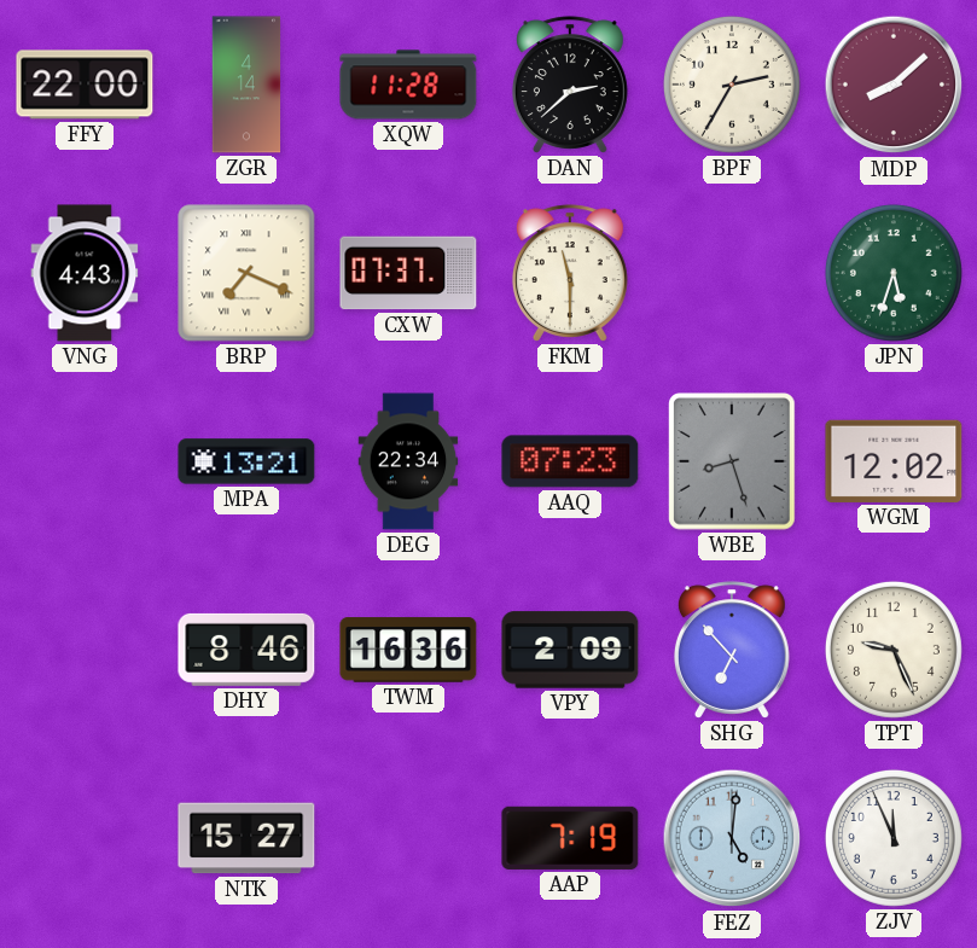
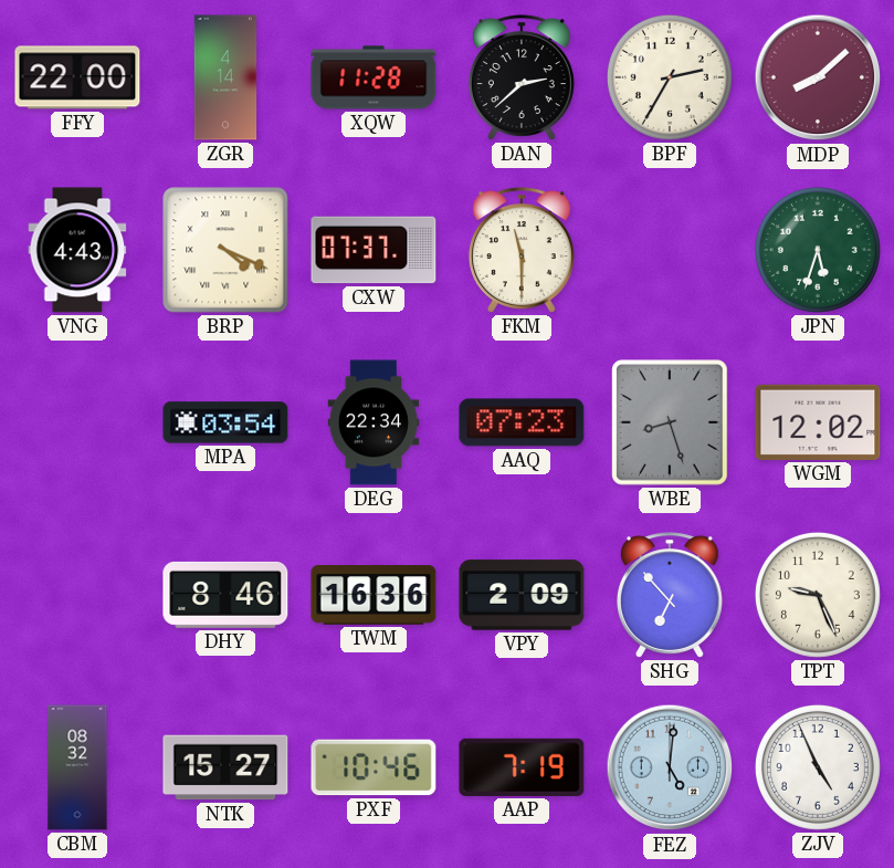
BRP: 7:19 -> 4:19 (225, 250)
MPA: 13:21 -> 03:54 (225, 422)
CBM: none -> 08:32 (77, 767)
PXF: none -> 10:46 (374, 767)
ZJV: 11:56 -> 4:56 (818, 767)
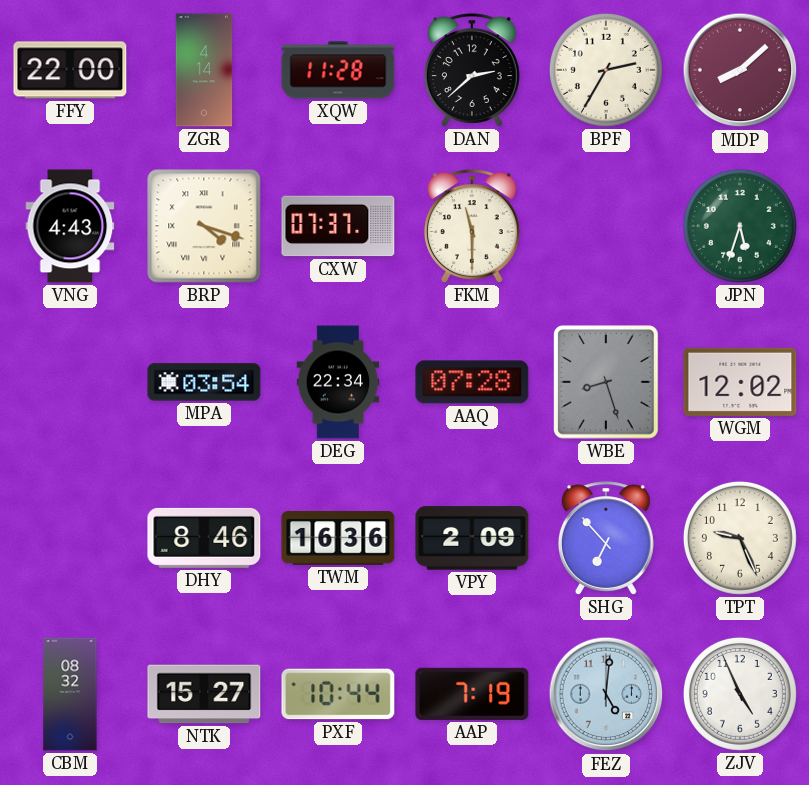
BRP: 4:19 -> 4:18 (204, 226)
AAQ: 07:23 -> 07:28 (472, 382)
PXF: 10:46 -> 10:44 (338, 694)
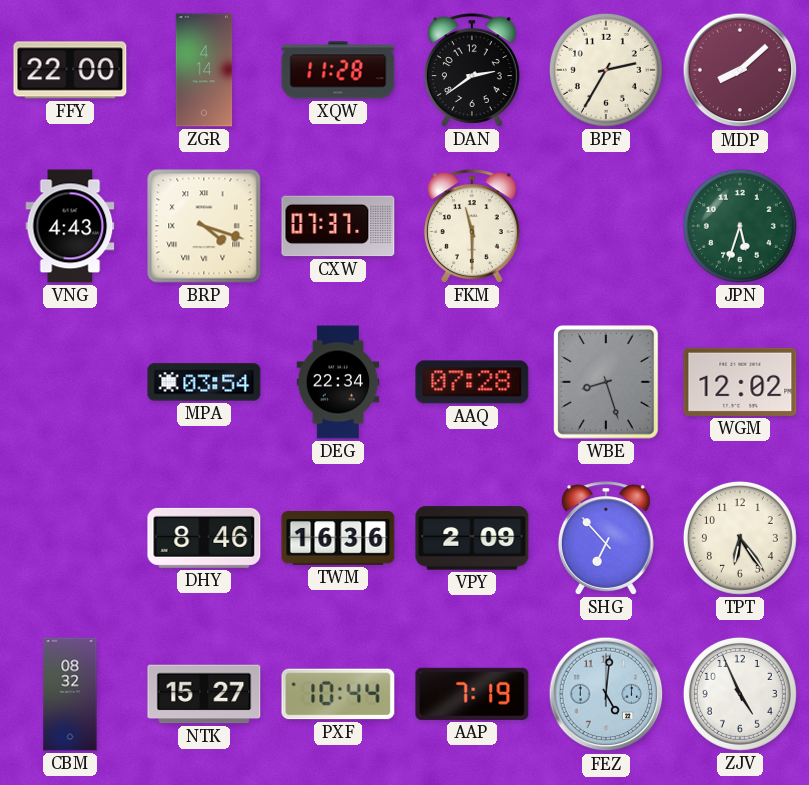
DAN: 2:38 -> 2:39 (472, 70)
TPT: 9:26 -> 6:24 (740, 538)
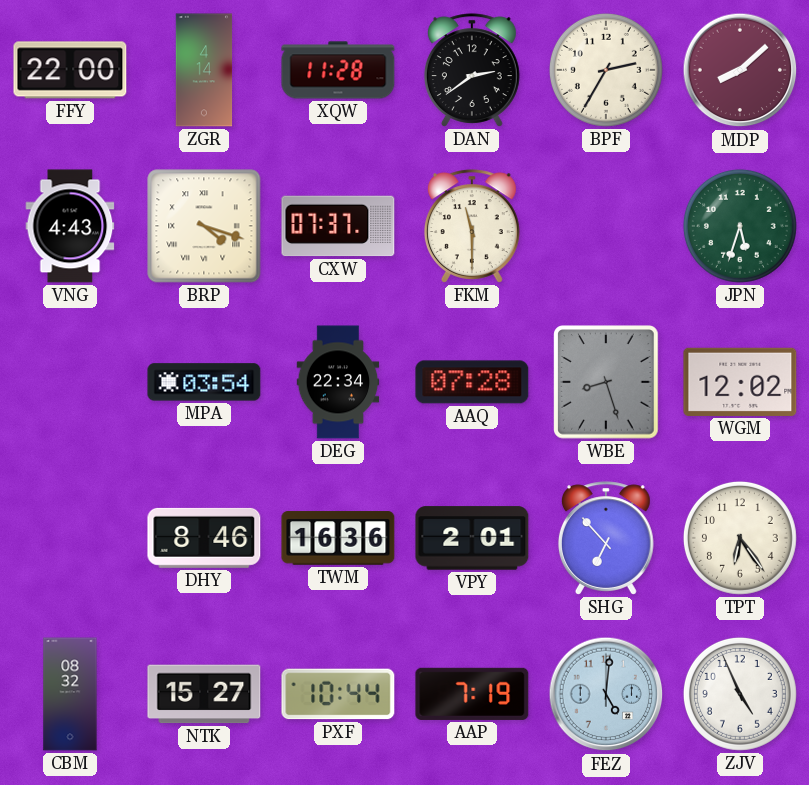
VPY: 2:09 -> 2:01 (472, 538)
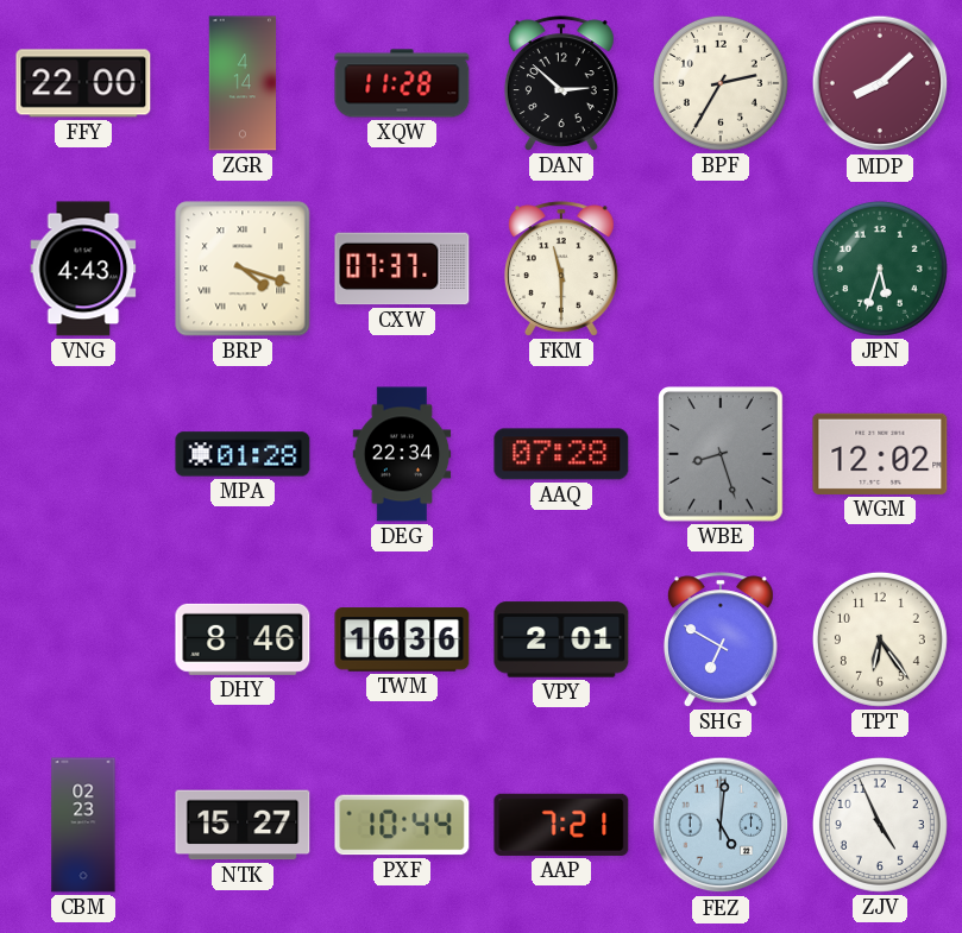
DAN: 2:39 -> 2:52 (561, 83)
MPA: 03:54 -> 01:28 (243, 454)
SHG: 6:53 -> 6:50 (721, 639)
CBM: 08:32 -> 02:23 (83, 825)
AAP: 7:19 -> 7:21 (561, 825)
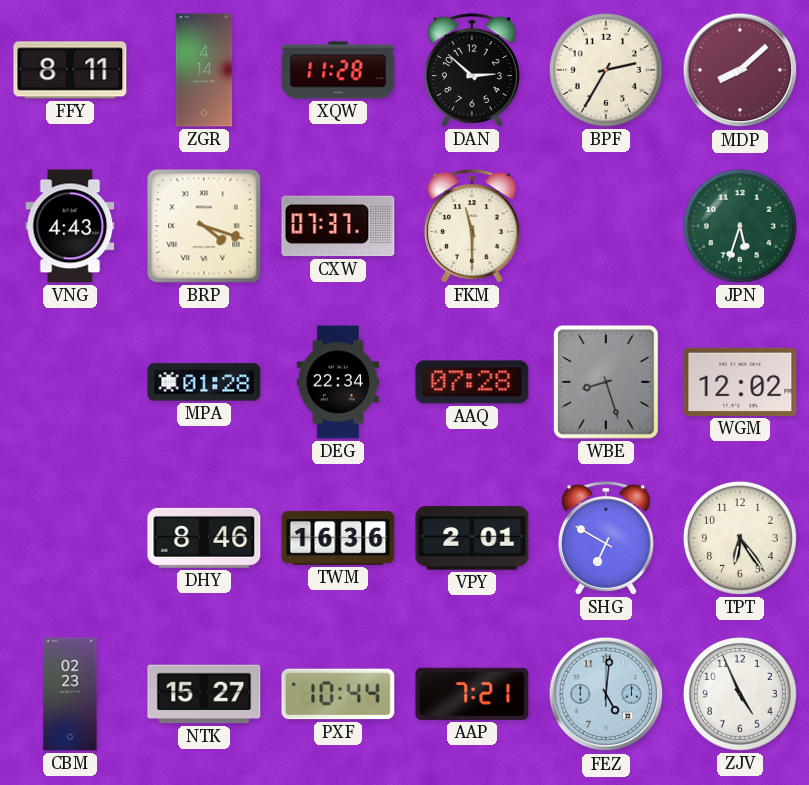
FFY: 22:00 -> 8:11 (70, 70)
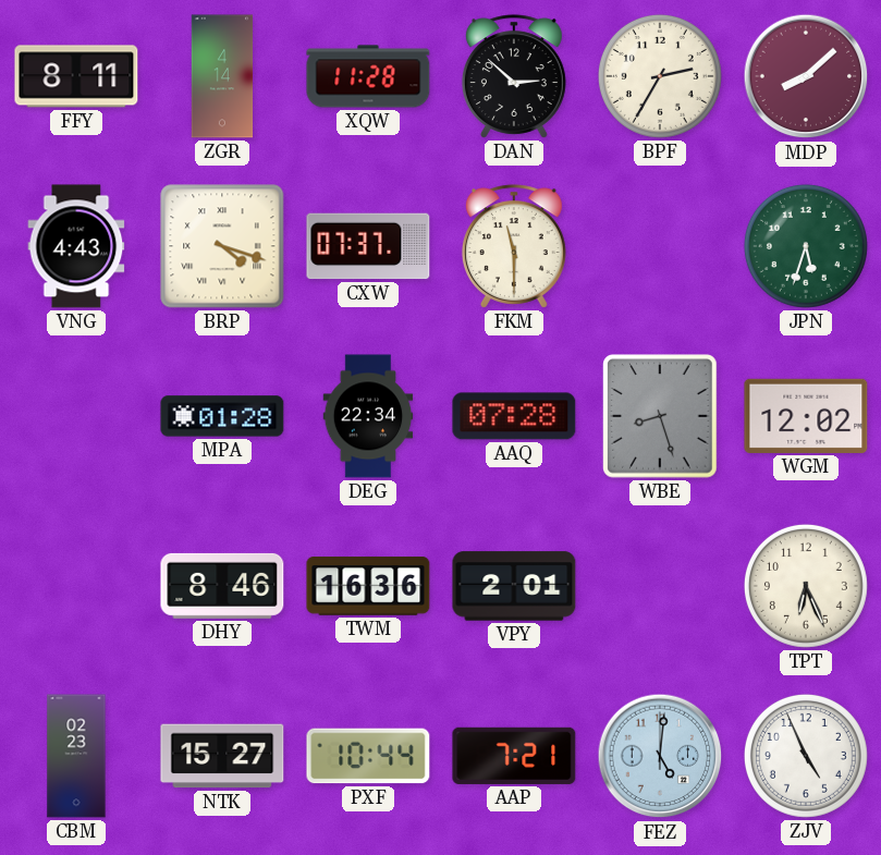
SHG: 6:50 -> none (606, 538)
TPT: 6:24 -> 6:26 (806, 586)
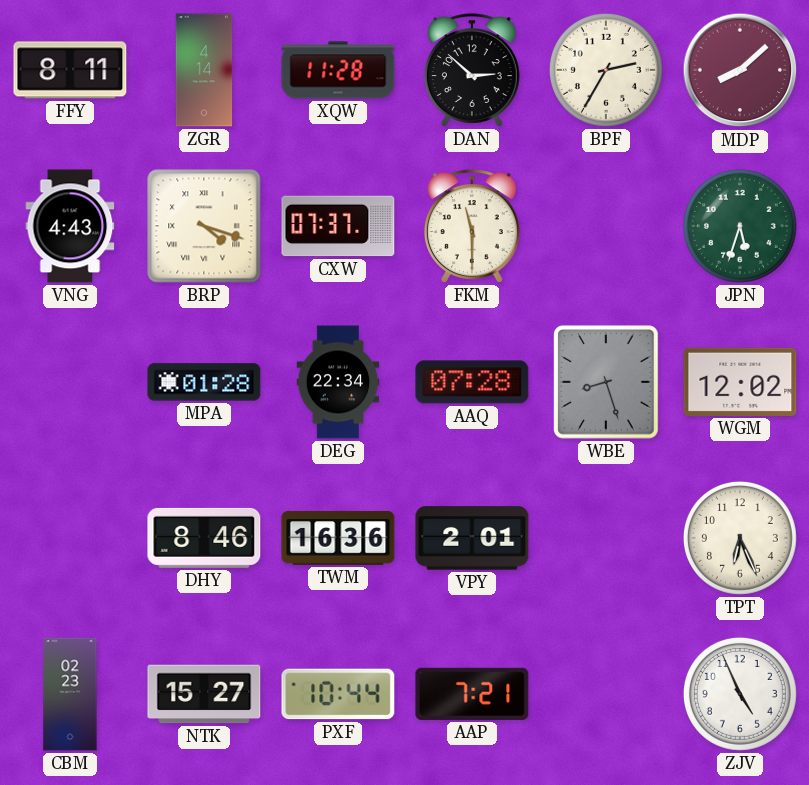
FEZ: 5:01 -> none (660, 756)
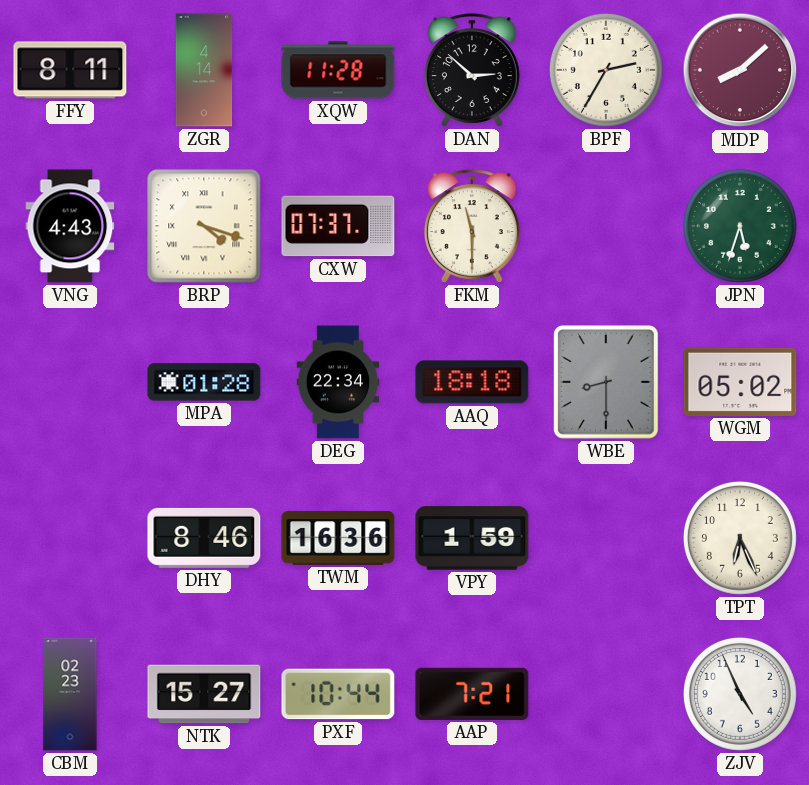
AAQ: 07:28 -> 18:18 (472, 382)
WBE: 8:27 -> 8:30 (606, 382)
WGM: 12:02 -> 05:02 (740, 382)
VPY: 2:01 -> 1:59 (472, 538)
